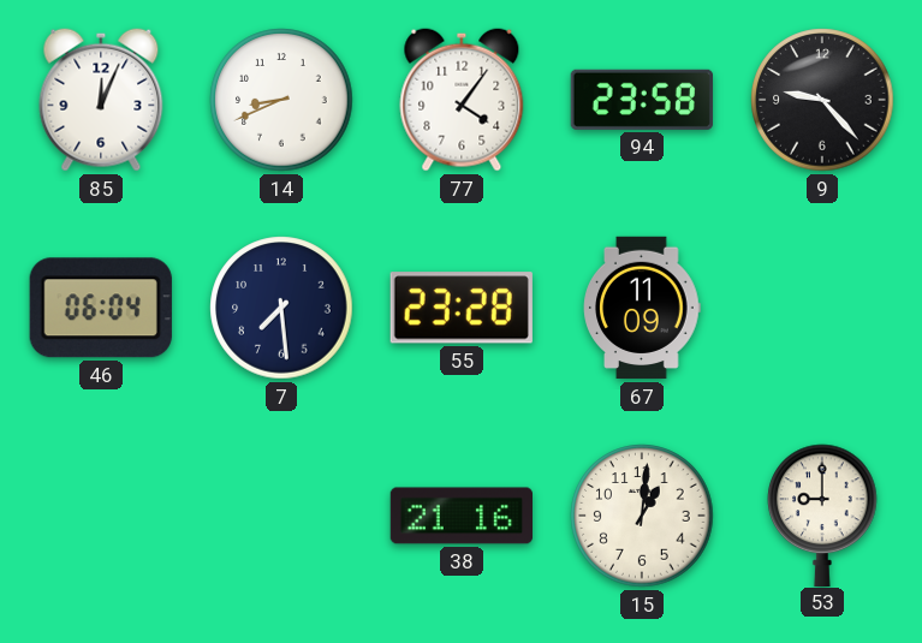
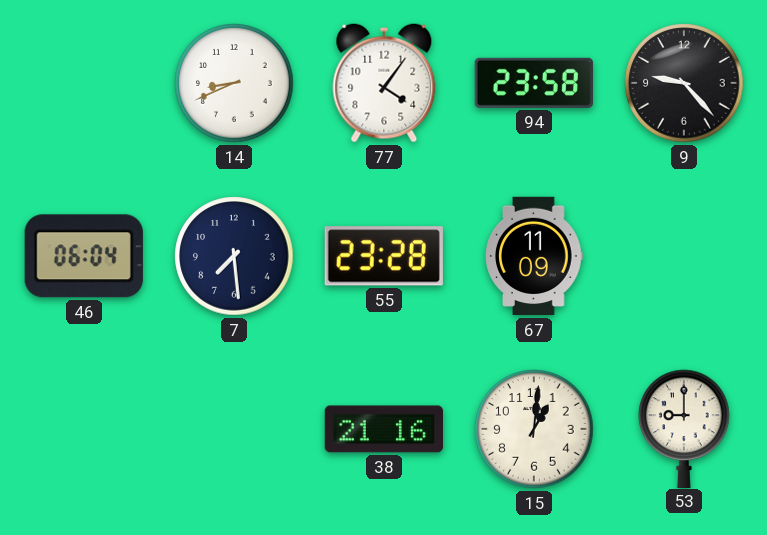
85: 12:04 -> none (101, 100)
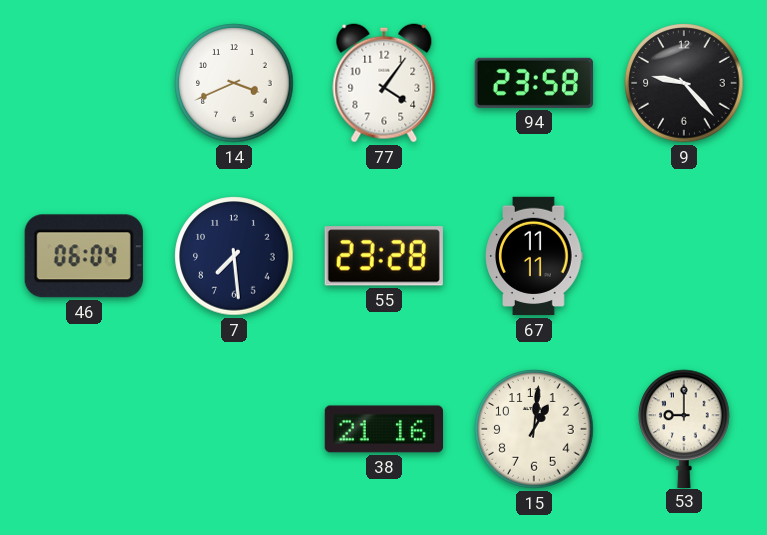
14: 8:41 -> 3:41 (234, 83)
67: 11:09 -> 11:11 (534, 256)
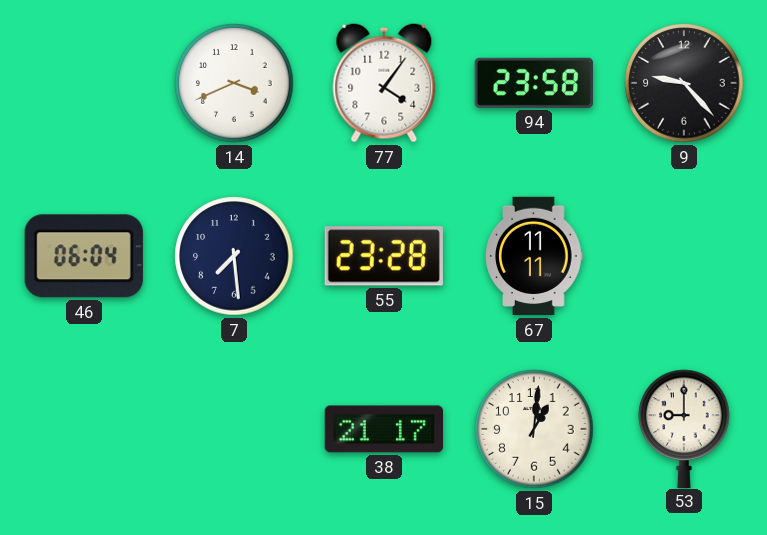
38: 21:16 -> 21:17 (383, 429)
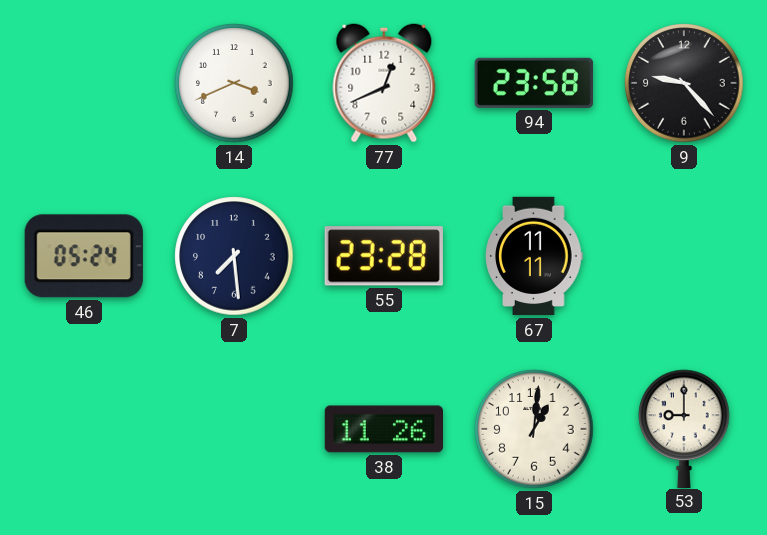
77: 4:06 -> 12:41 (384, 83)
46: 06:04 -> 05:24 (84, 256)
38: 21:17 -> 11:26 (383, 429)
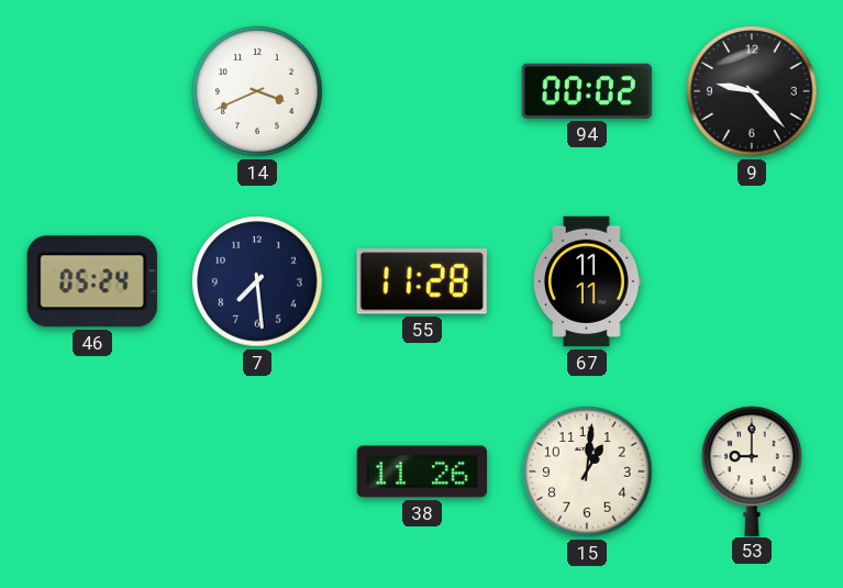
77: 12:41 -> none (384, 83)
94: 23:58 -> 00:02 (587, 91)
55: 23:28 -> 11:28 (422, 281)
